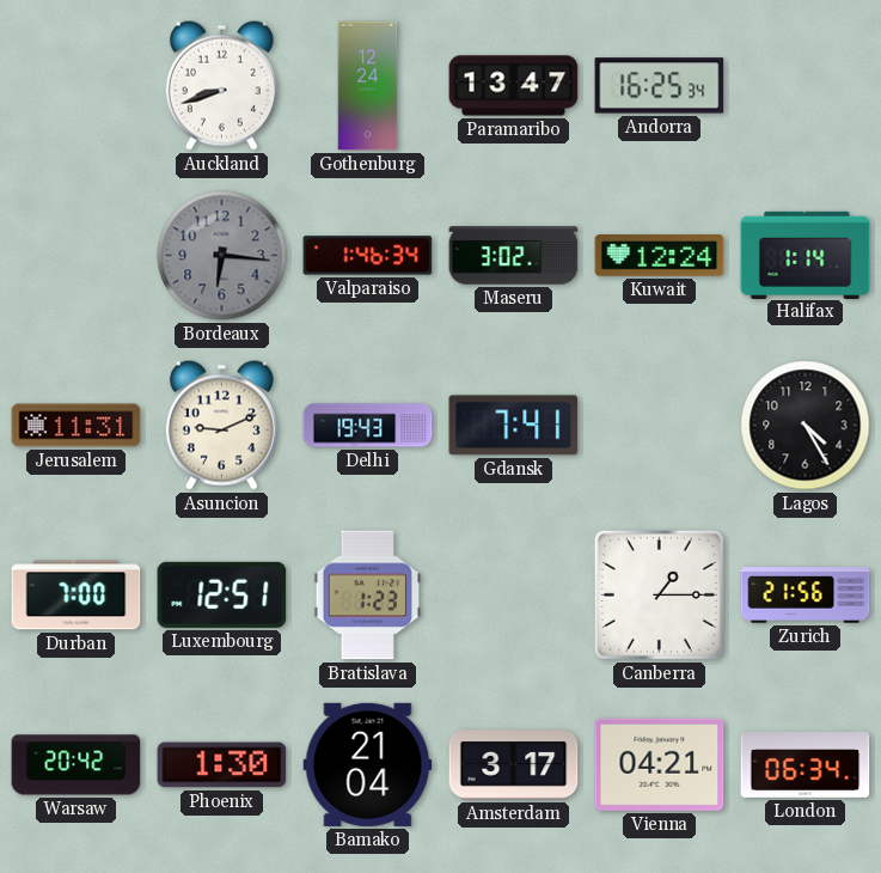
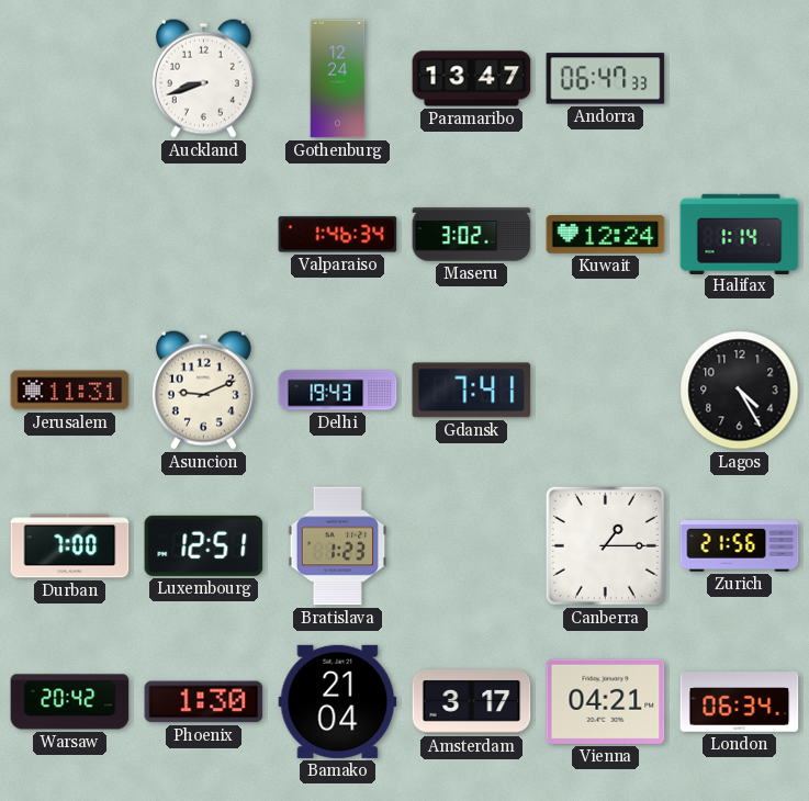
Andorra: 16:25 -> 06:47 (606, 79)
Bordeaux: 6:16 -> none (222, 256)
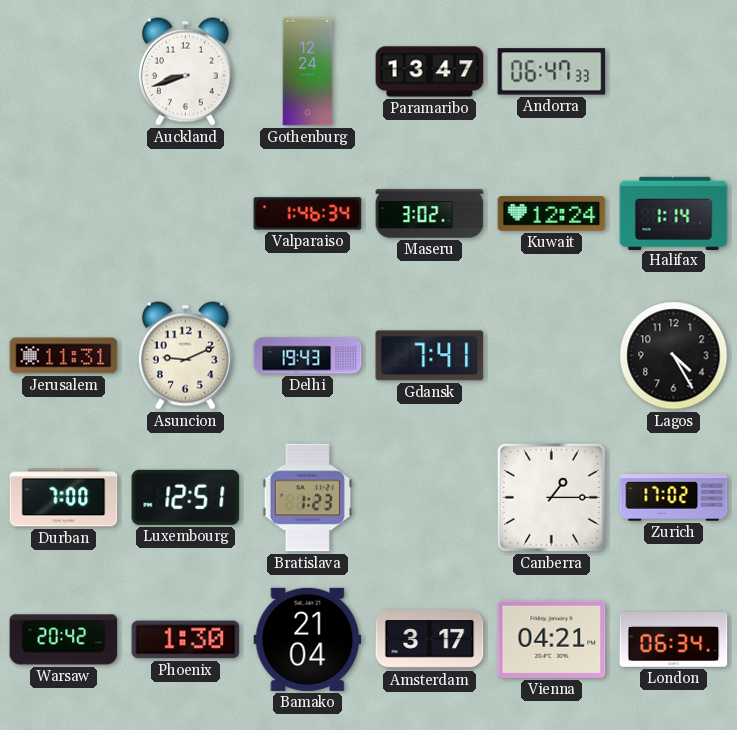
Zurich: 21:56 -> 17:02 (674, 498)
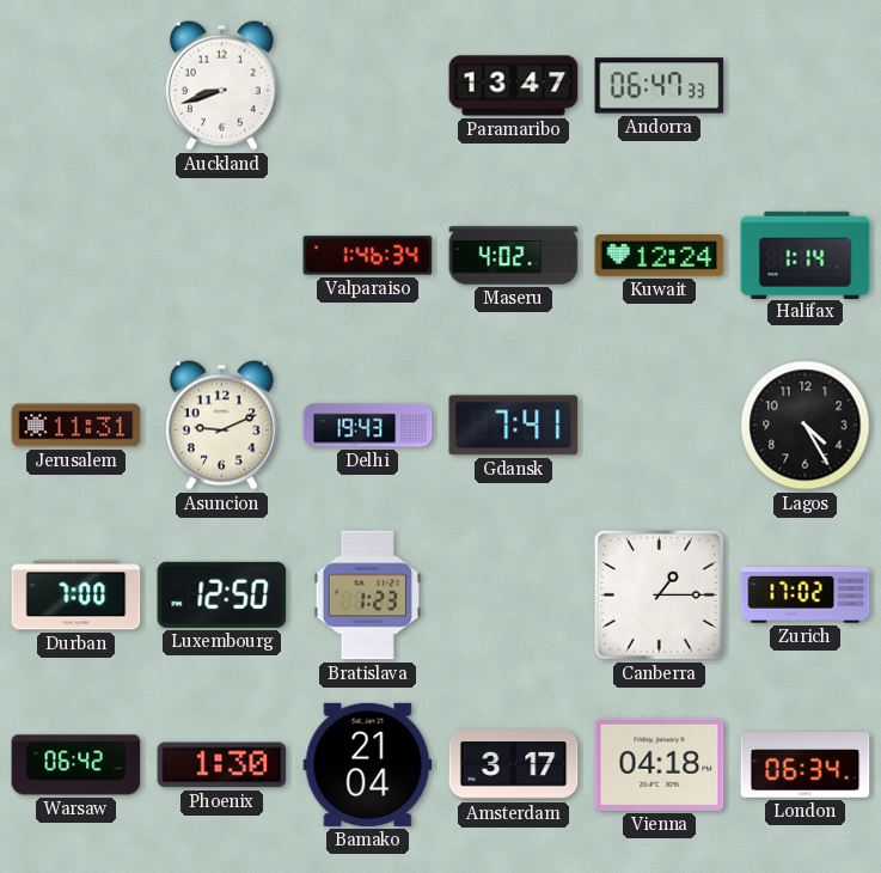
Gothenburg: 12:24 -> none (308, 72)
Maseru: 3:02 -> 4:02 (514, 256)
Luxembourg: 12:51 -> 12:50 (222, 594)
Warsaw: 20:42 -> 06:42 (77, 765)
Vienna: 04:21 -> 04:18 (660, 764)
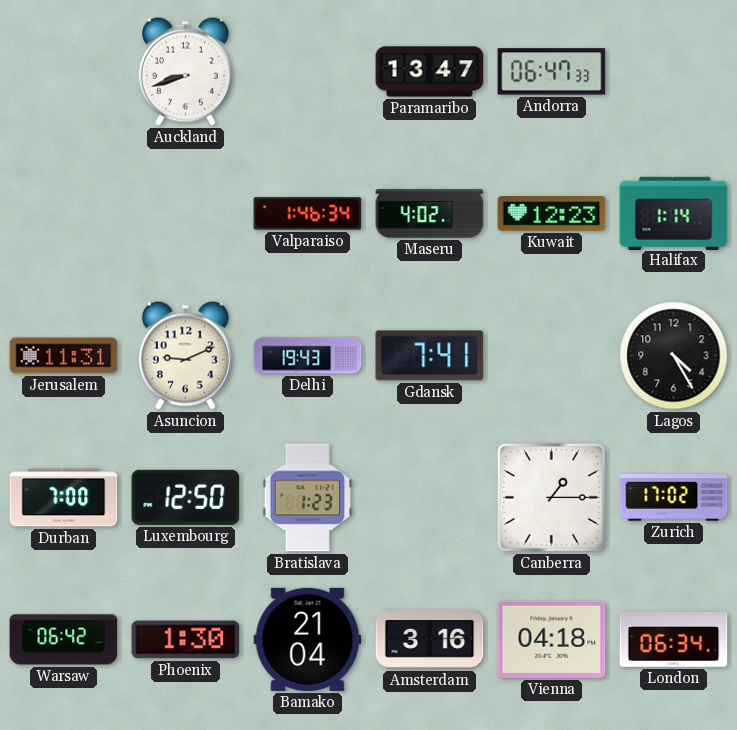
Kuwait: 12:24 -> 12:23 (552, 214)
Amsterdam: 3:17 -> 3:16 (430, 640)
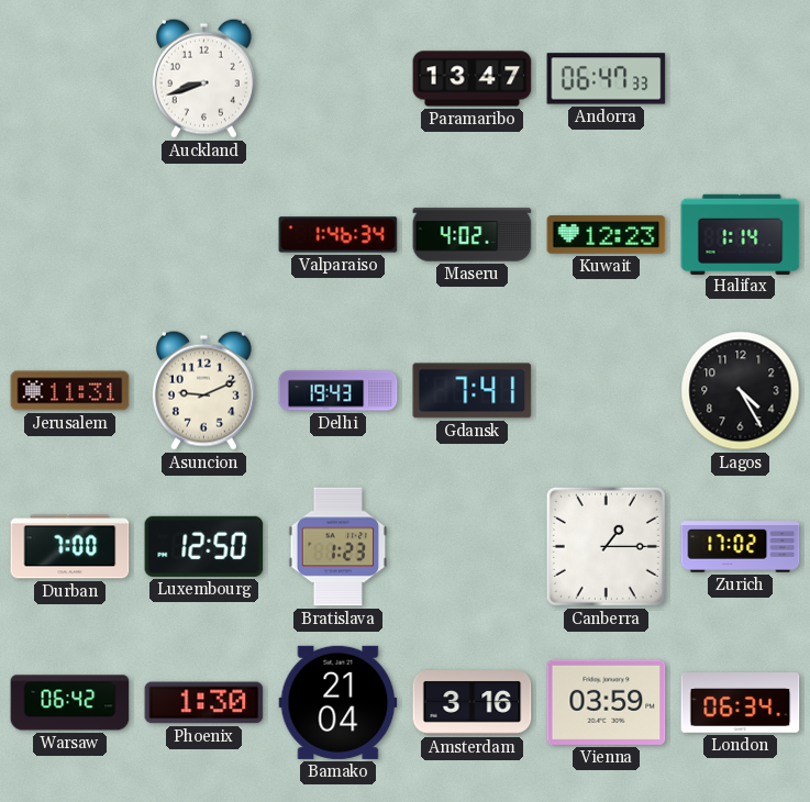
Vienna: 04:18 -> 03:59 (607, 702)
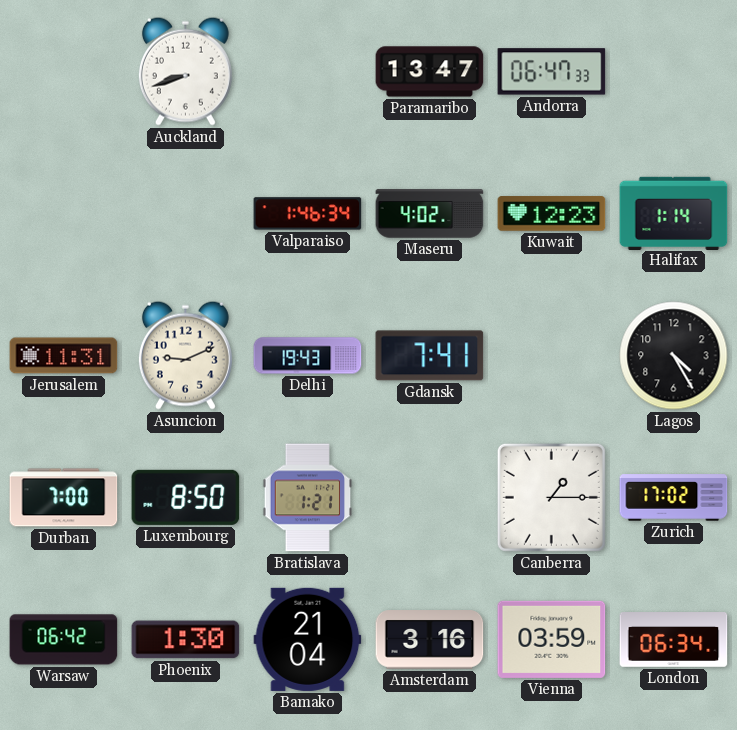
Luxembourg: 12:50 -> 8:50 (186, 497)
Bratislava: 1:23 -> 1:21 (308, 498)
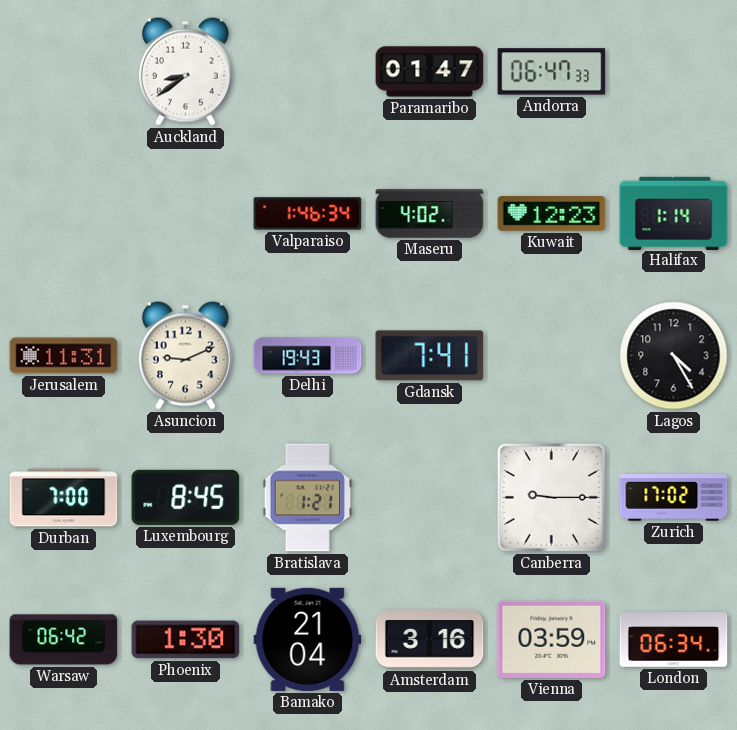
Auckland: 8:42 -> 8:39 (185, 71)
Paramaribo: 13:47 -> 01:47 (430, 72)
Luxembourg: 8:50 -> 8:45 (186, 497)
Canberra: 1:15 -> 9:15 (551, 497)
